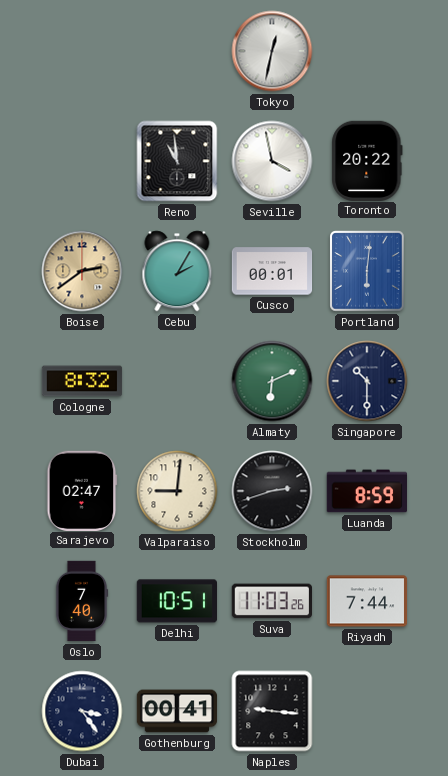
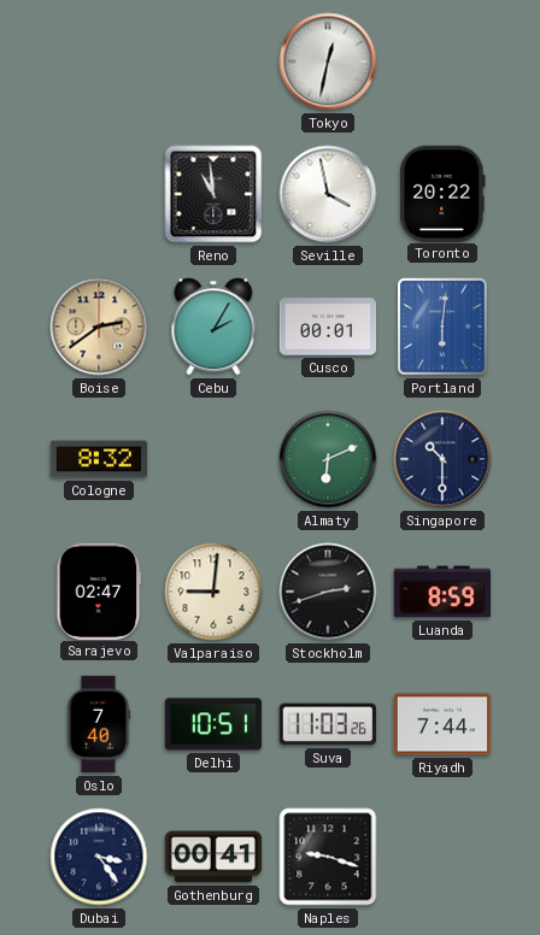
Naples: 9:16 -> 9:18 (328, 857)
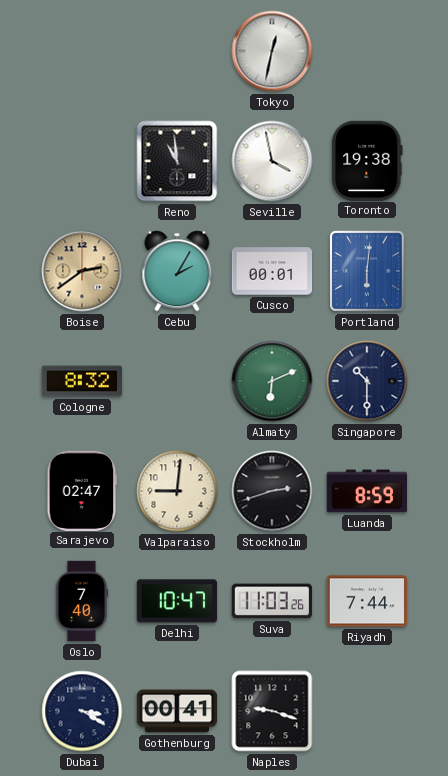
Toronto: 20:22 -> 19:38 (367, 160)
Delhi: 10:51 -> 10:47 (176, 601)
Dubai: 3:24 -> 3:20 (82, 711)
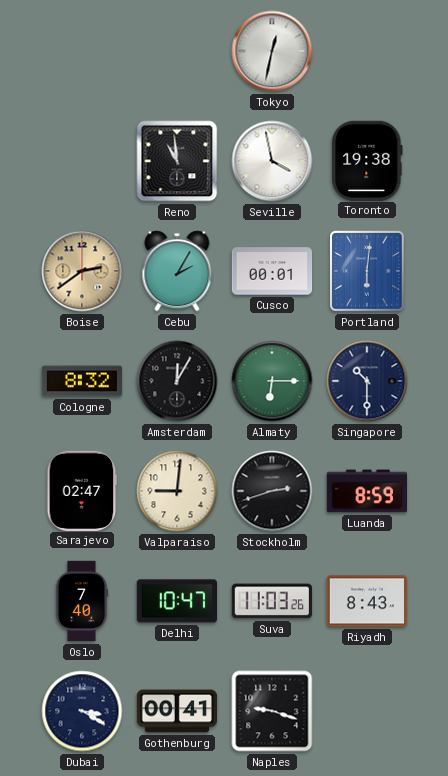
Amsterdam: none -> 12:05 (177, 381)
Almaty: 6:11 -> 6:15 (272, 381)
Riyadh: 7:44 -> 8:43 (367, 601)
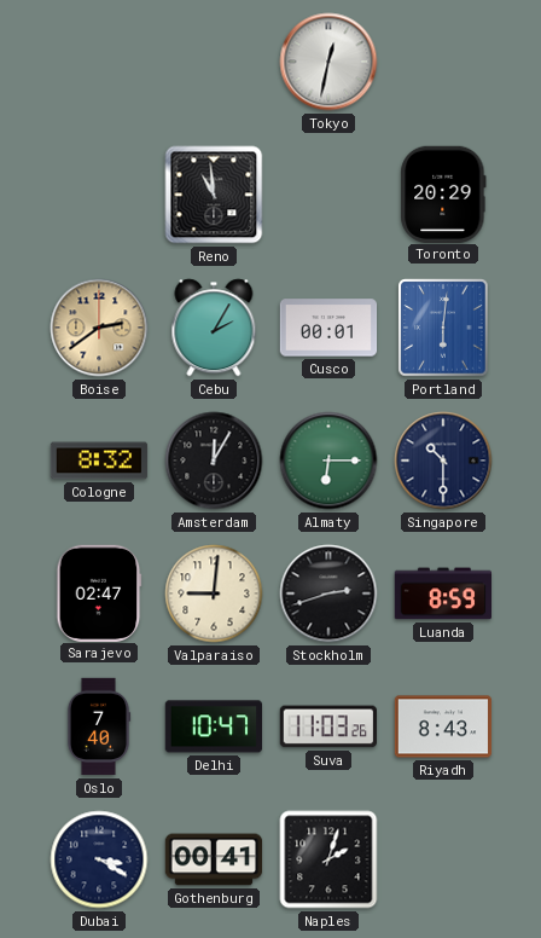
Seville: 3:58 -> none (272, 161)
Toronto: 19:38 -> 20:29 (443, 193)
Naples: 9:18 -> 2:03 (328, 859)
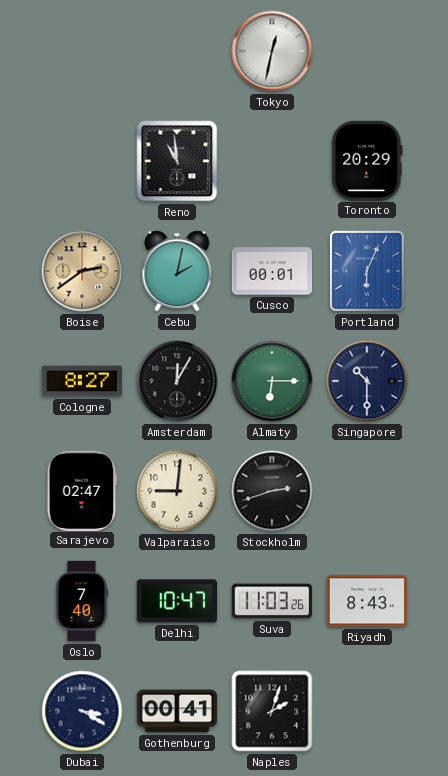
Cebu: 2:05 -> 2:02 (177, 271)
Portland: 6:01 -> 6:04 (367, 271)
Cologne: 8:32 -> 8:27 (82, 381)
Luanda: 8:59 -> none (442, 594)
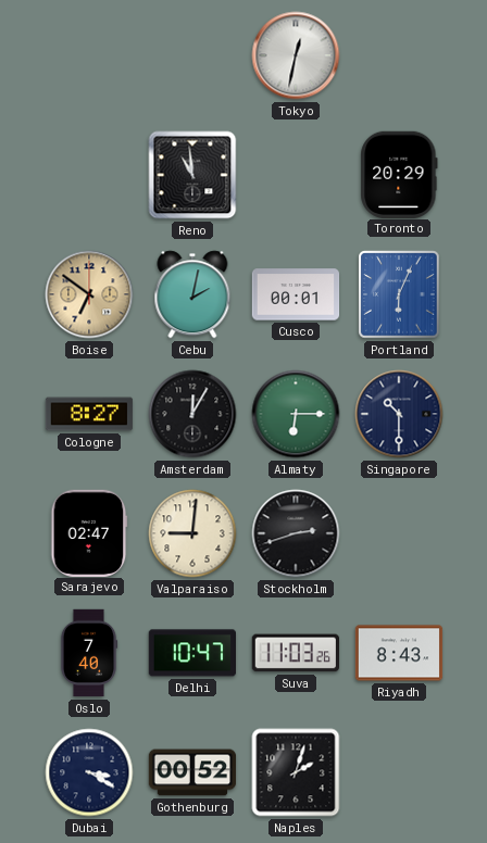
Boise: 2:39 -> 6:51 (89, 294)
Gothenburg: 00:41 -> 00:52 (192, 772)
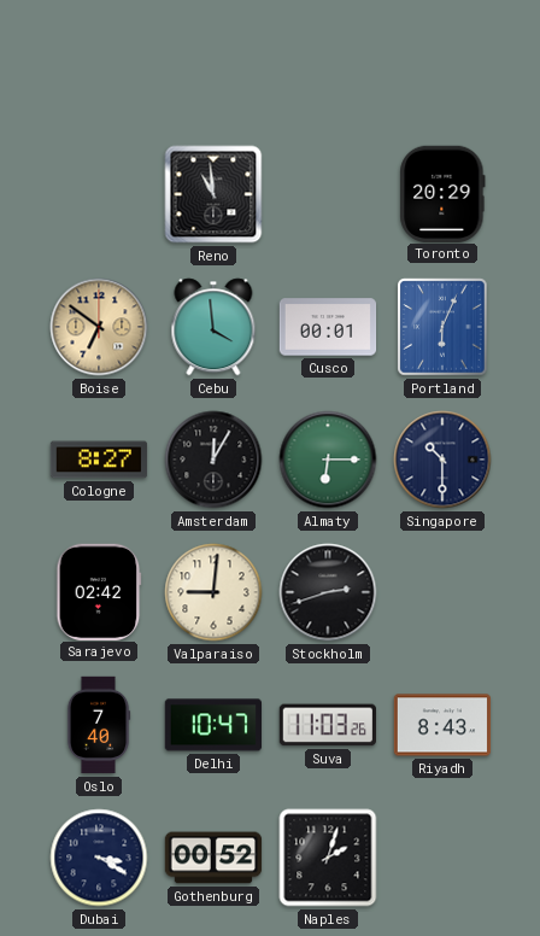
Tokyo: 12:32 -> none (296, 55)
Cebu: 2:02 -> 3:59 (213, 327)
Sarajevo: 02:47 -> 02:42 (99, 591)
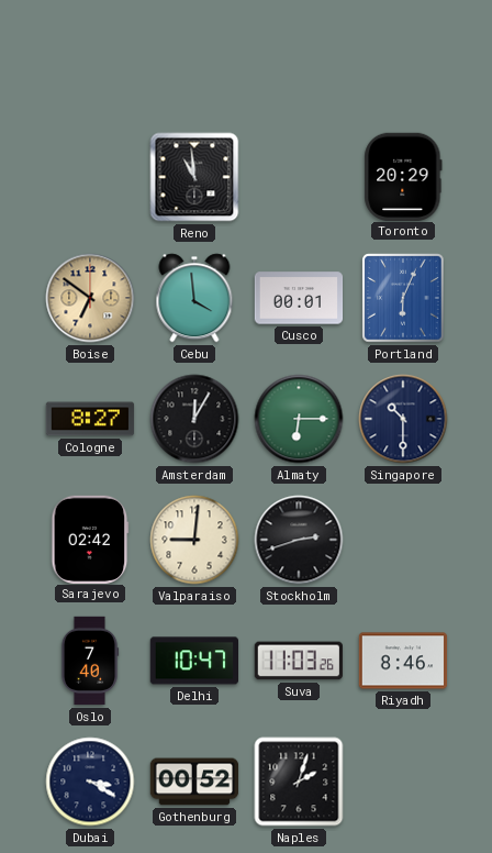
Riyadh: 8:43 -> 8:46 (403, 661)
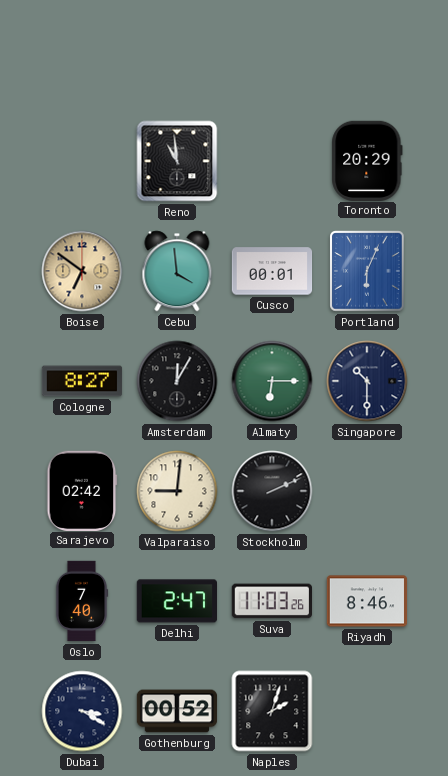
Stockholm: 2:42 -> 2:11 (272, 491)
Delhi: 10:47 -> 2:47 (176, 601)
